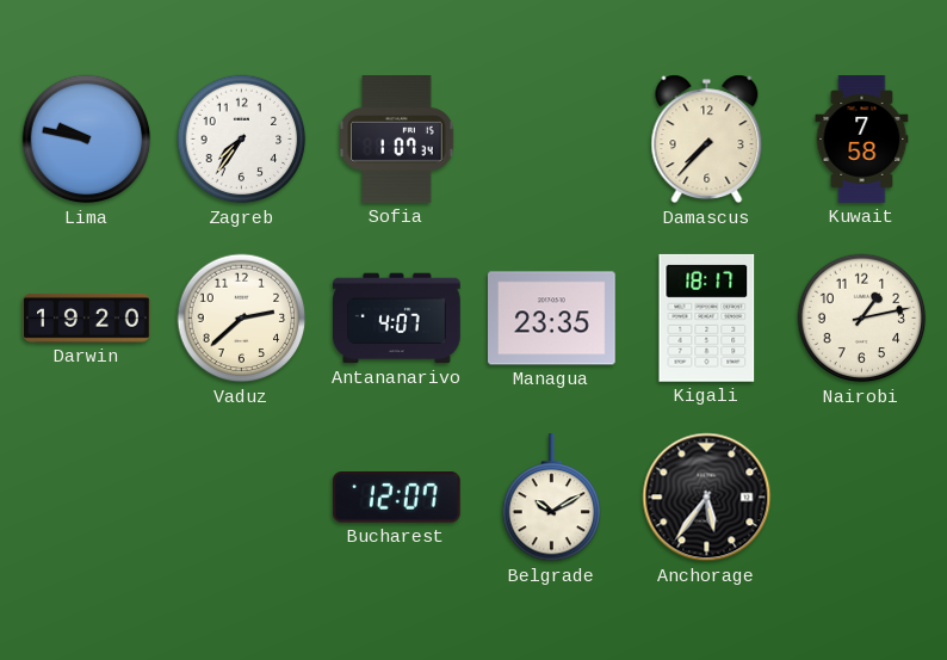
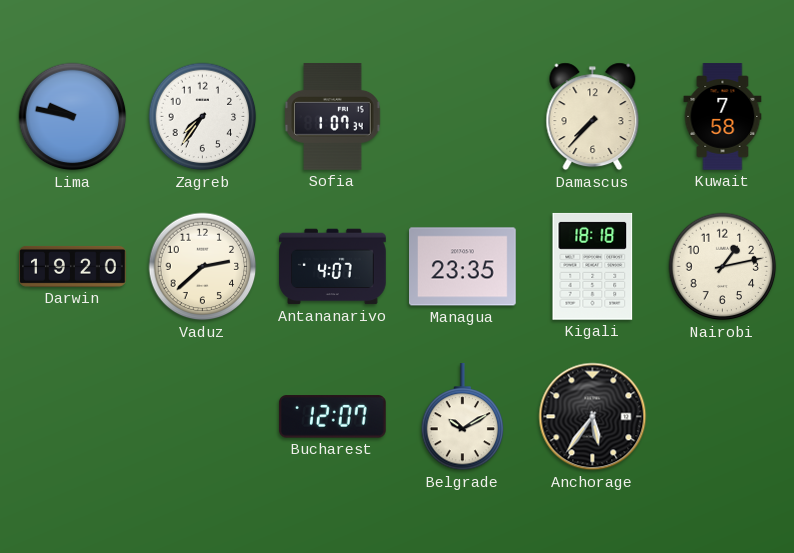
Kigali: 18:17 -> 18:18 (593, 266)
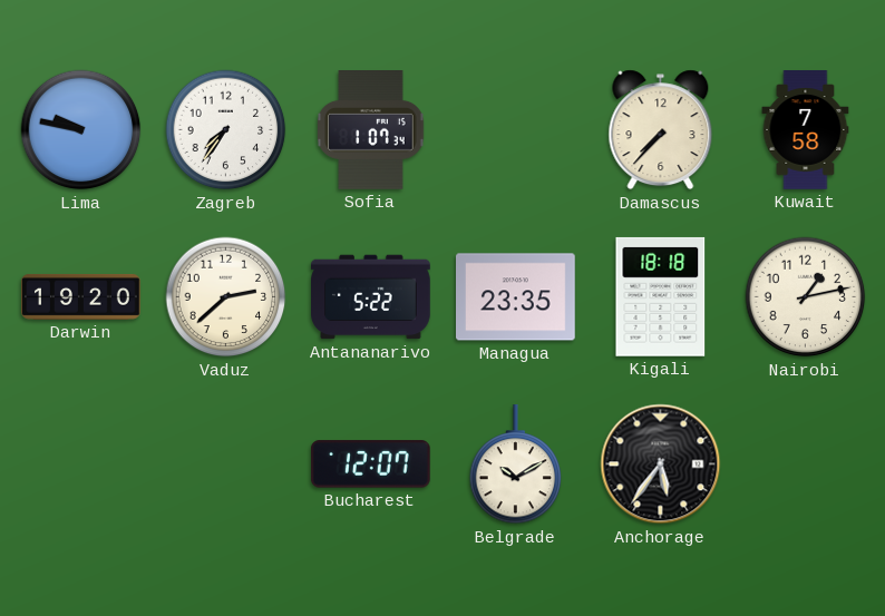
Antananarivo: 4:07 -> 5:22 (371, 297)
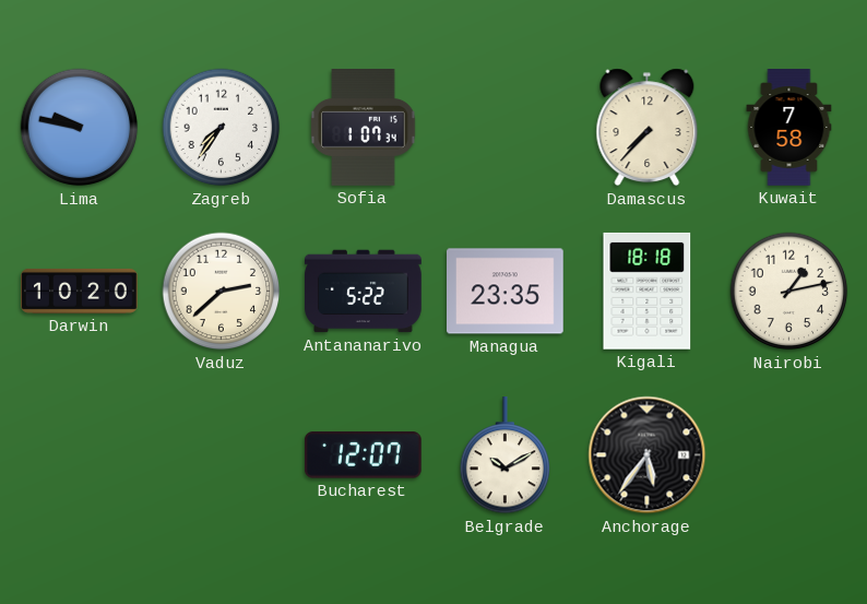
Darwin: 19:20 -> 10:20 (80, 291)
